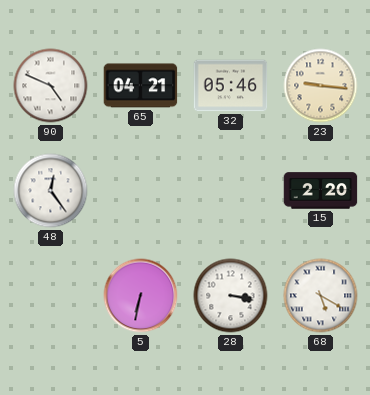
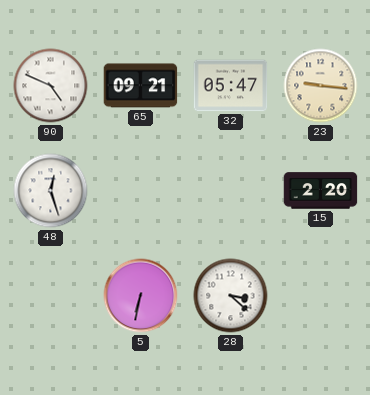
65: 04:21 -> 09:21 (141, 86)
32: 05:46 -> 05:47 (231, 86)
48: 12:24 -> 12:27 (51, 191)
28: 3:17 -> 3:22 (231, 296)
68: 5:20 -> none (321, 296)
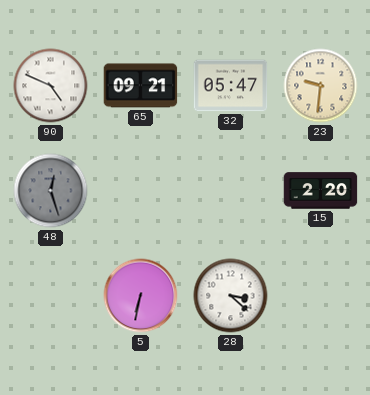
23: 9:16 -> 9:31 (321, 86)
48 dial: white -> grey (51, 191)
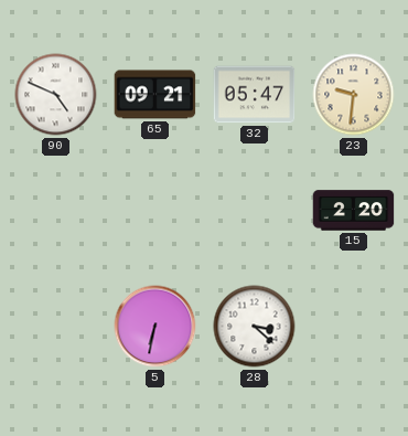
48: 12:27 -> none (51, 191)
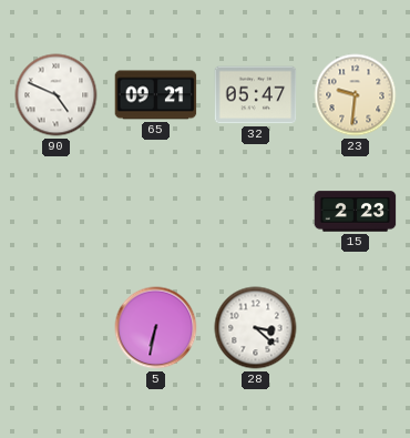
15: 2:20 -> 2:23 (356, 212)
